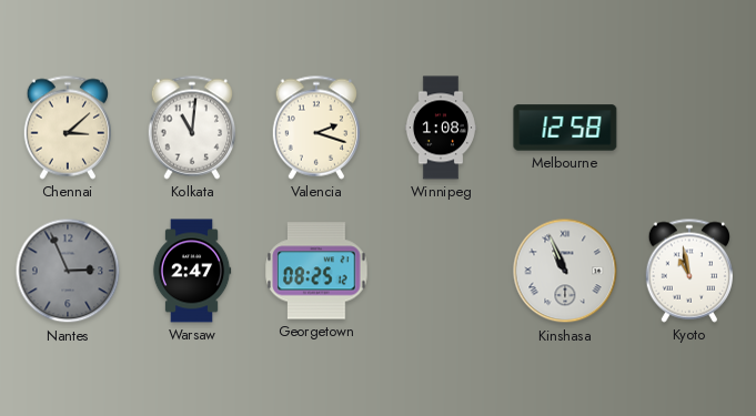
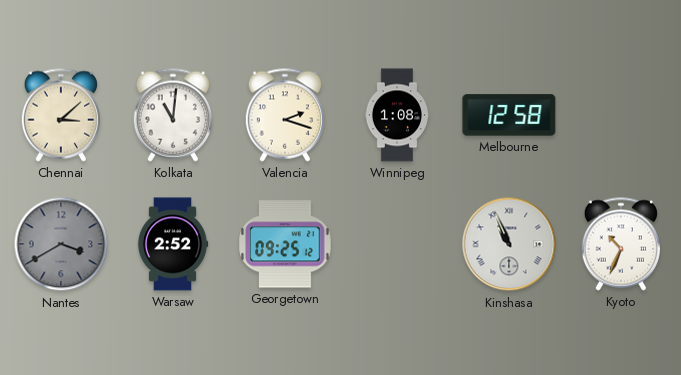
Nantes: 2:56 -> 3:40 (61, 244)
Warsaw: 2:47 -> 2:52 (173, 244)
Georgetown: 08:25 -> 09:25 (285, 244)
Kyoto: 10:58 -> 10:34 (620, 244)
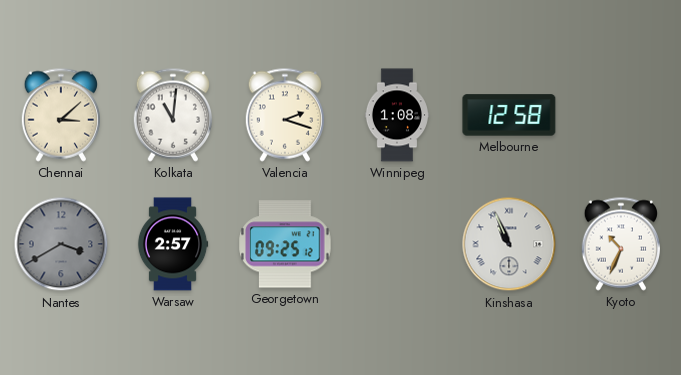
Warsaw: 2:52 -> 2:57 (173, 244)
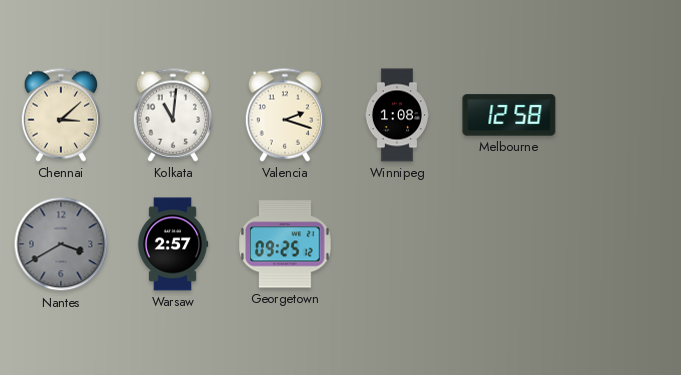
Kinshasa: 10:56 -> none (509, 244)
Kyoto: 10:34 -> none (620, 244)
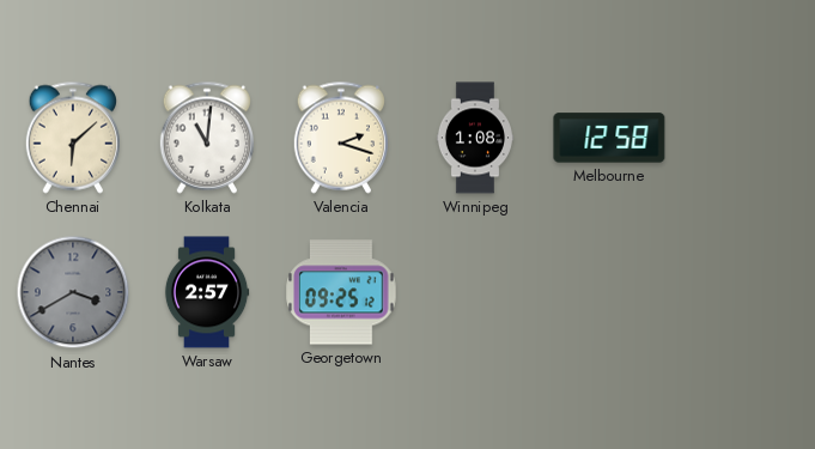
Chennai: 3:08 -> 6:08 (72, 138)
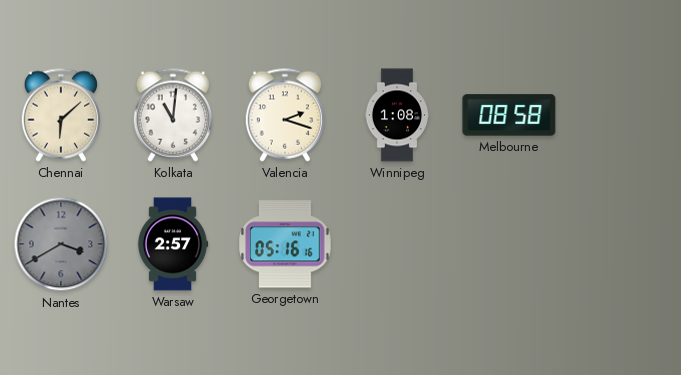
Melbourne: 12:58 -> 08:58 (509, 115)
Georgetown: 09:25 -> 05:16 (285, 244)
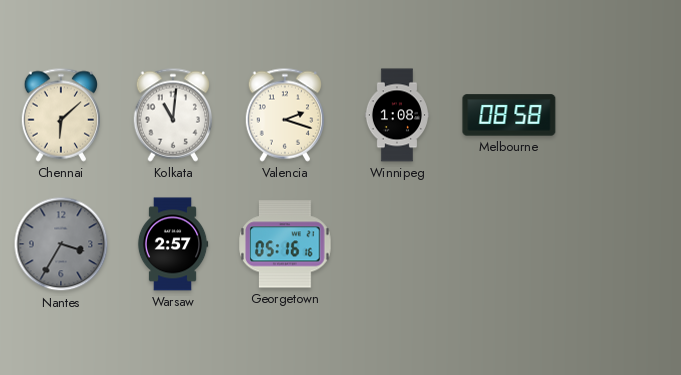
Nantes: 3:40 -> 3:35 (61, 244)
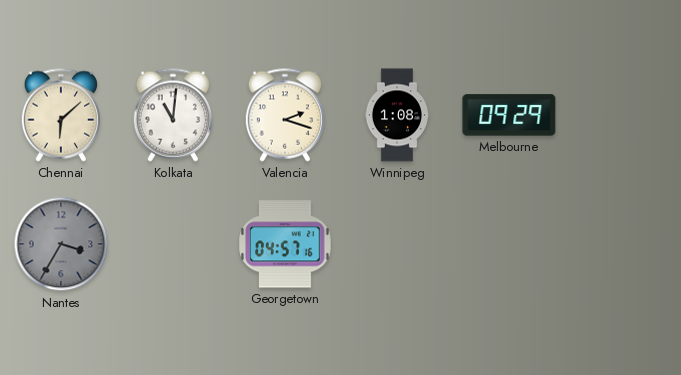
Melbourne: 08:58 -> 09:29 (509, 115)
Warsaw: 2:57 -> none (173, 244)
Georgetown: 05:16 -> 04:57 (285, 244)
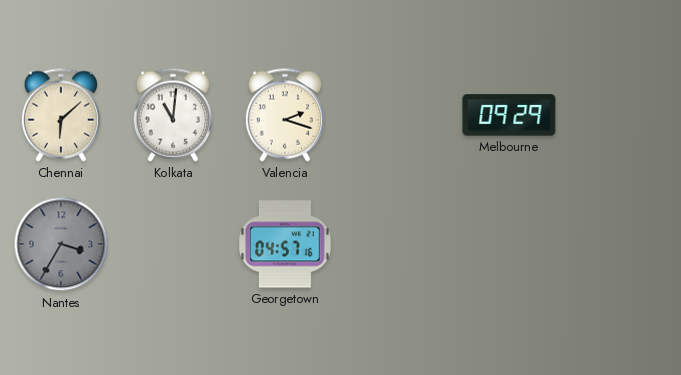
Winnipeg: 1:08 -> none (397, 115)
